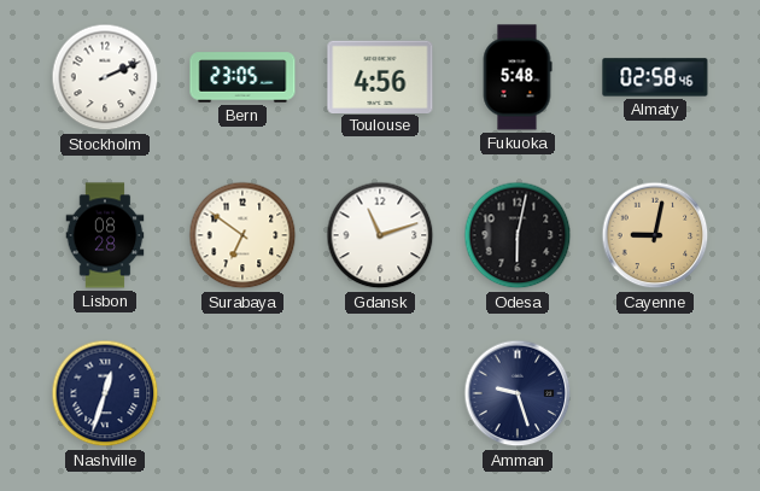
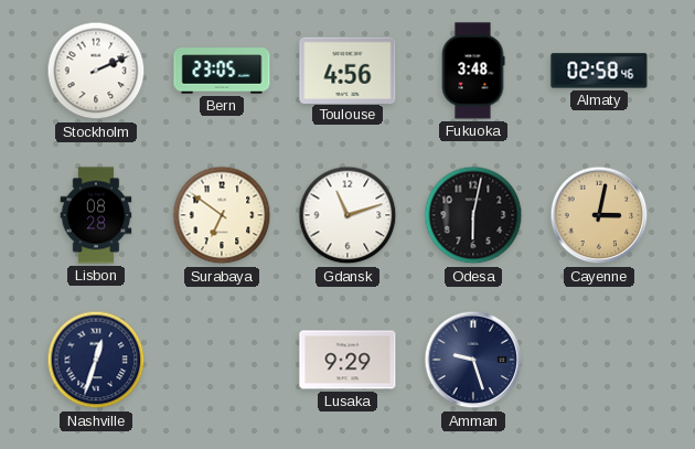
Fukuoka: 5:48 -> 3:48 (473, 71)
Cayenne: 9:02 -> 3:02 (599, 215)
Lusaka: none -> 9:29 (347, 360)
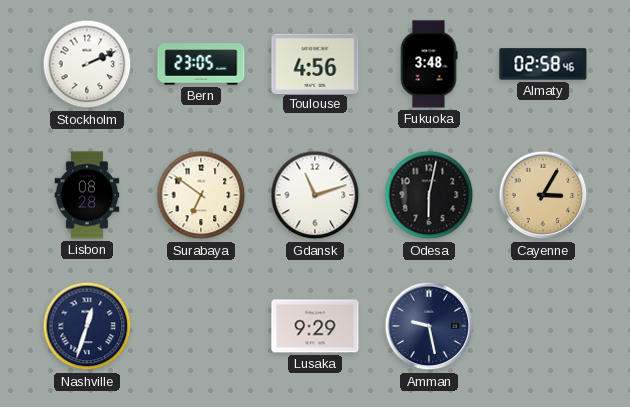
Cayenne: 3:02 -> 3:05 (543, 195)
Amman: 9:27 -> 9:28 (429, 326)
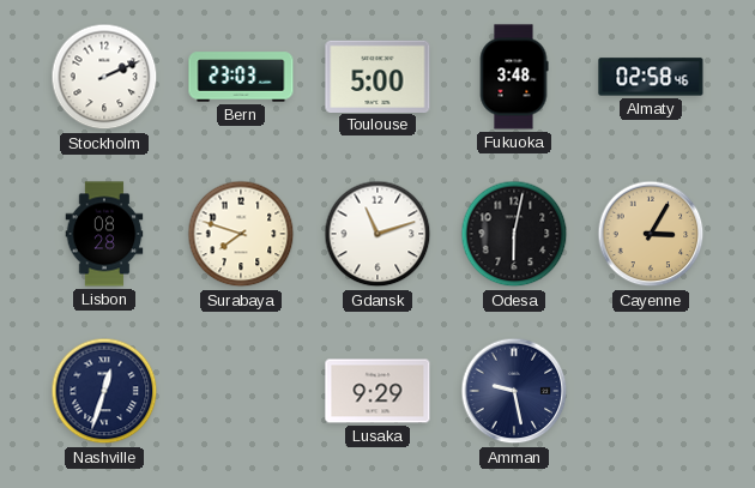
Bern: 23:05 -> 23:03 (241, 77)
Toulouse: 4:56 -> 5:00 (377, 76)
Surabaya: 6:51 -> 7:48 (241, 234)
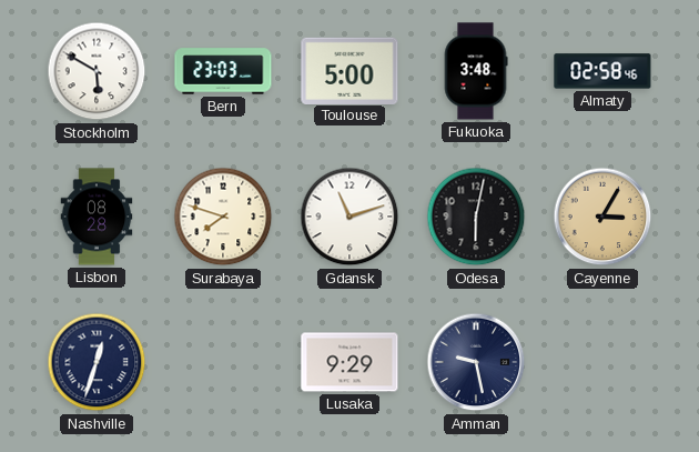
Stockholm: 2:11 -> 5:50 (97, 71)
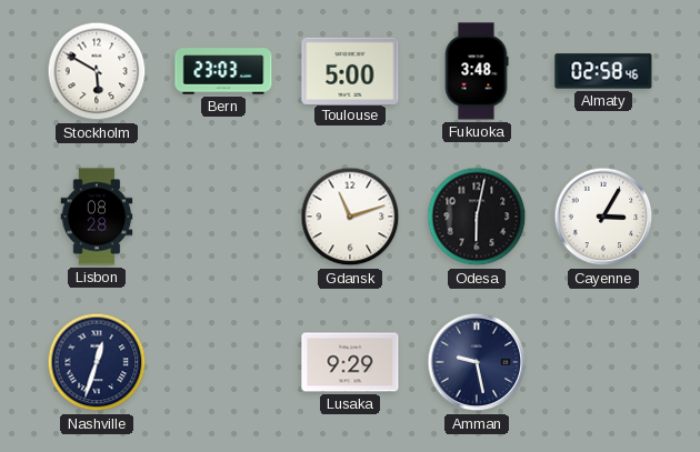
Surabaya: 7:48 -> none (223, 217)
Cayenne dial: champagne -> white (603, 217)
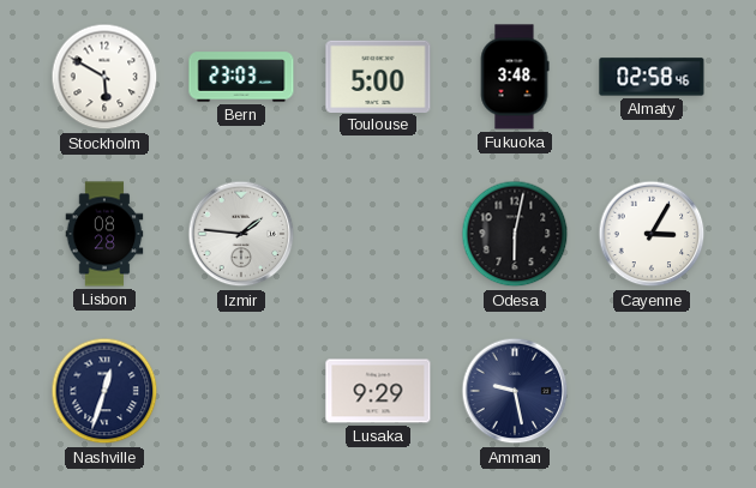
Izmir: none -> 1:46 (241, 234)
Gdansk: 11:12 -> none (350, 217)
